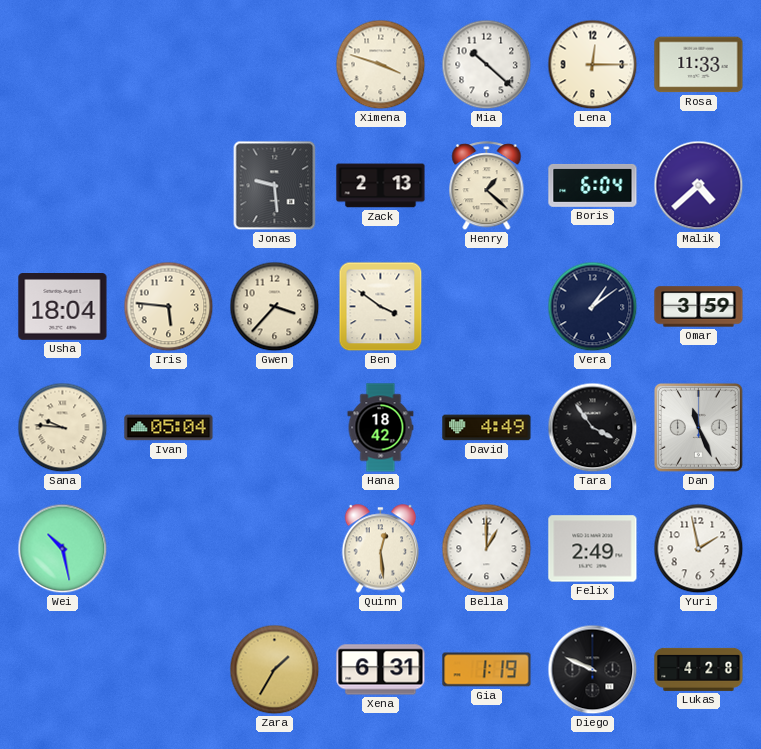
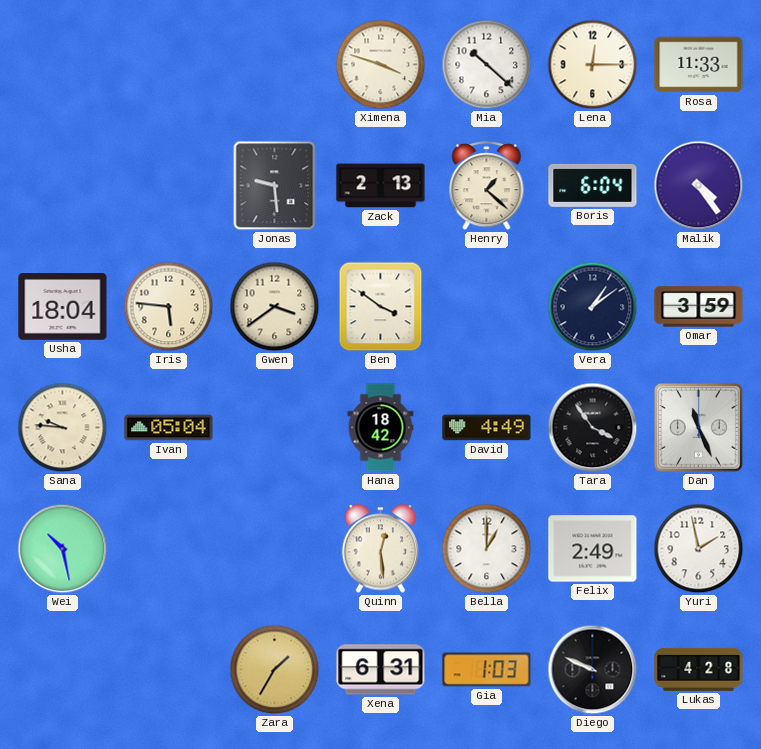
Malik: 4:38 -> 4:24 (699, 186)
Gwen: 3:37 -> 3:39 (275, 307)
Gia: 1:19 -> 1:03 (487, 670)
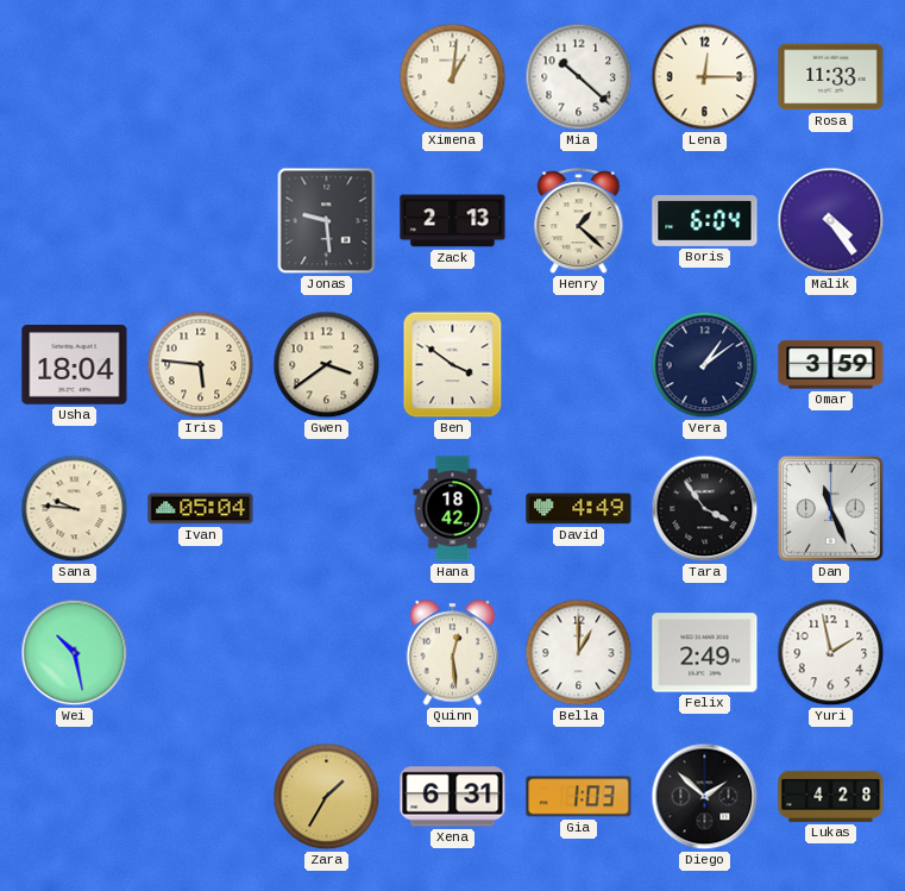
Ximena: 3:48 -> 1:01 (453, 77)
Diego: 9:49 -> 1:52 (705, 797)
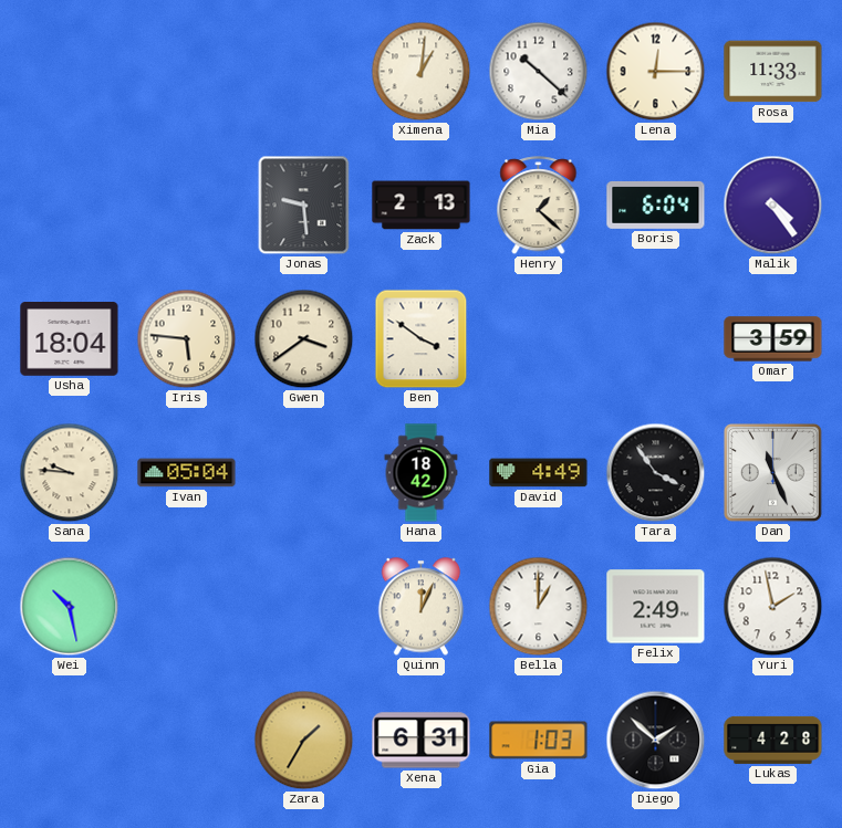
Vera: 1:09 -> none (705, 365)
Quinn: 12:29 -> 12:04 (422, 607)
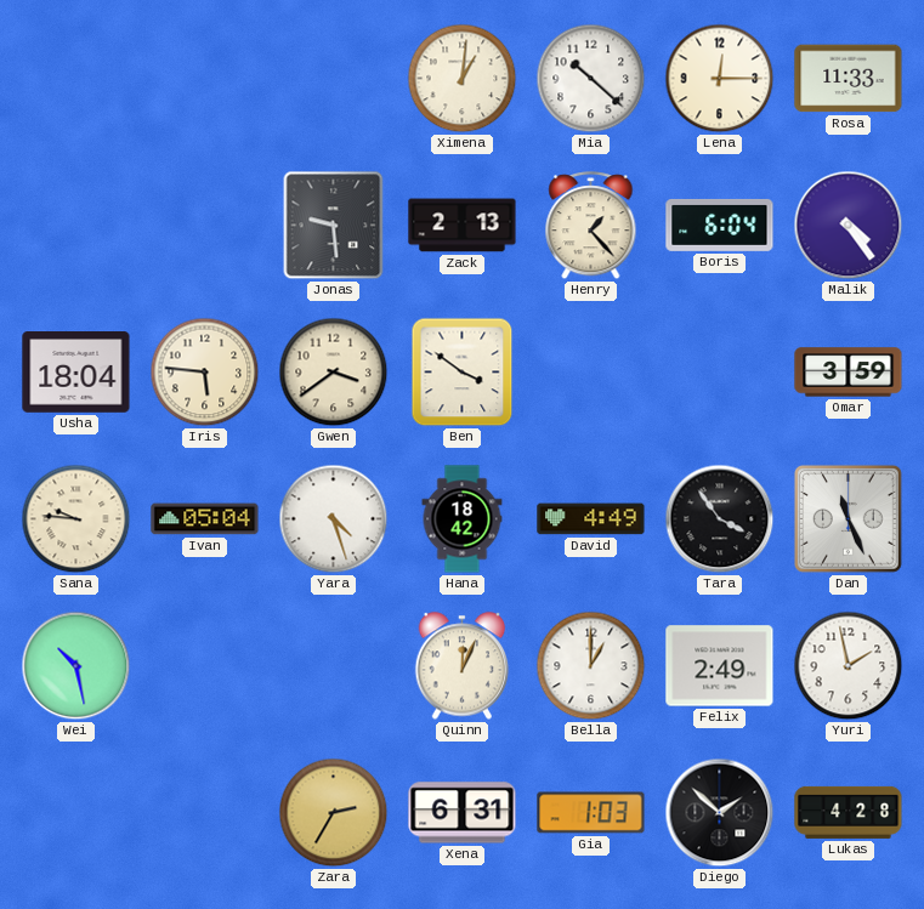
Henry: 1:22 -> 1:23 (591, 226)
Yara: none -> 4:27 (334, 519)
Zara: 1:35 -> 2:35 (334, 813)
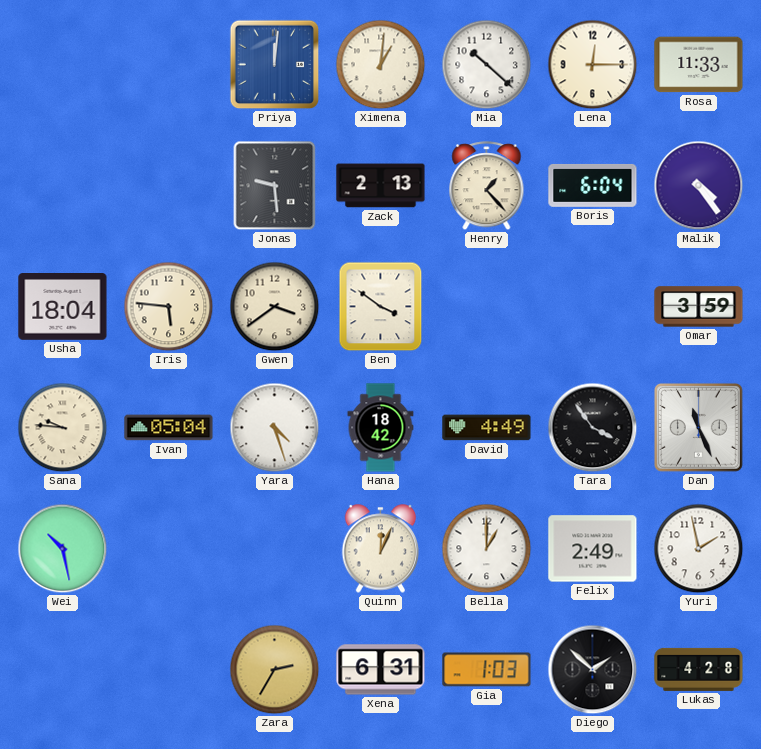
Priya: none -> 12:01 (275, 65)
